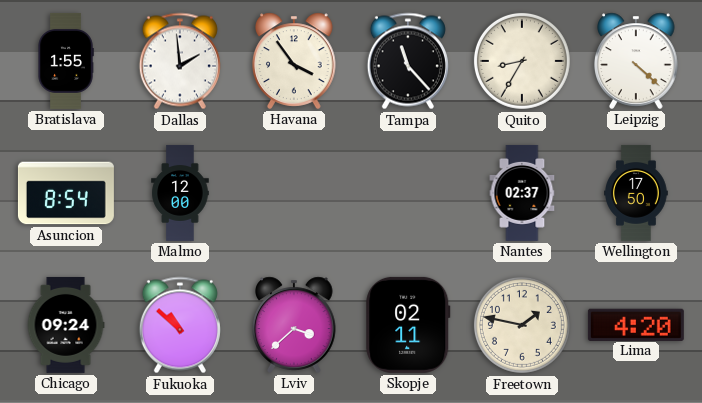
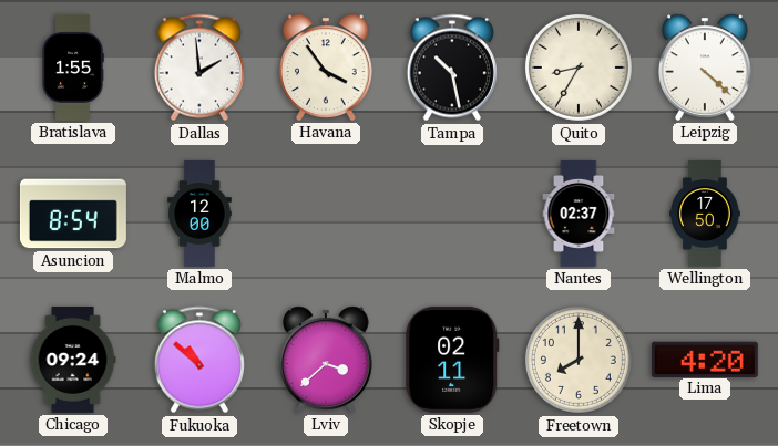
Tampa: 11:23 -> 10:28 (452, 68)
Freetown: 1:47 -> 8:00 (579, 360)
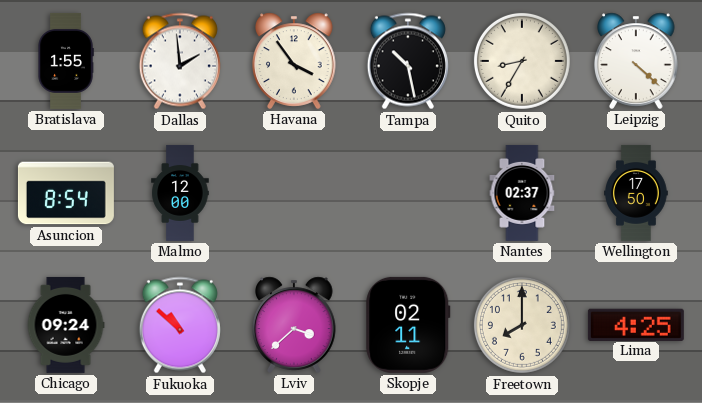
Lima: 4:20 -> 4:25 (636, 324)
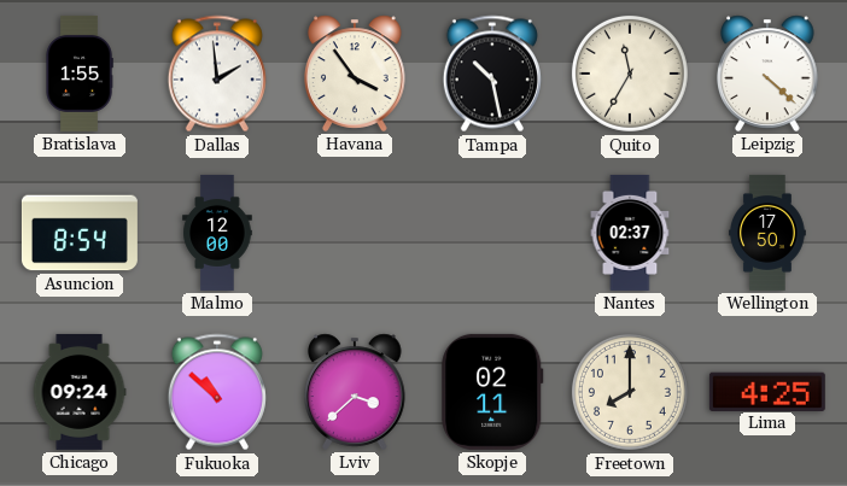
Quito: 8:35 -> 11:35 (630, 74)
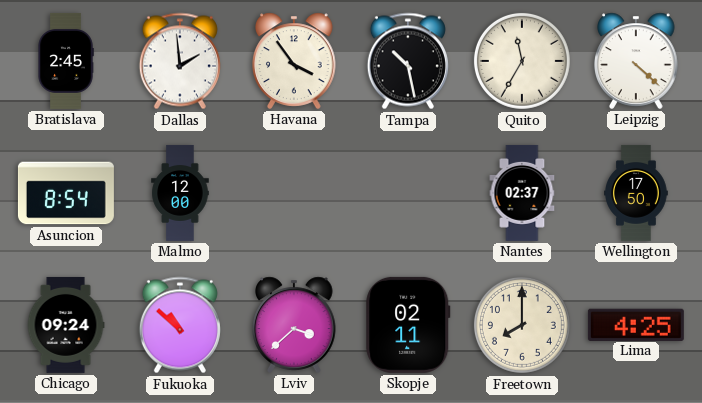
Bratislava: 1:55 -> 2:45 (66, 61)
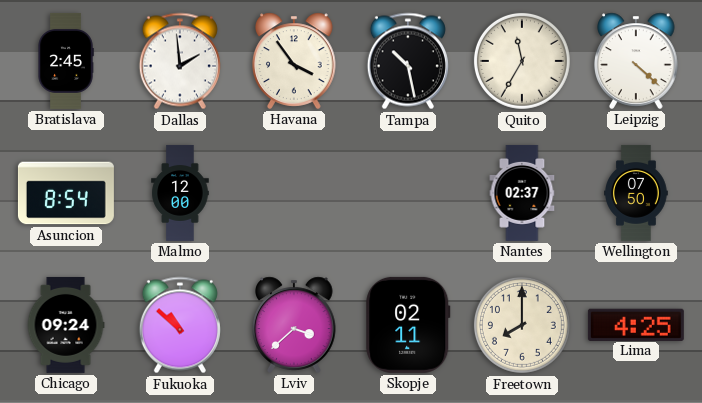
Wellington: 17:50 -> 07:50 (637, 193)
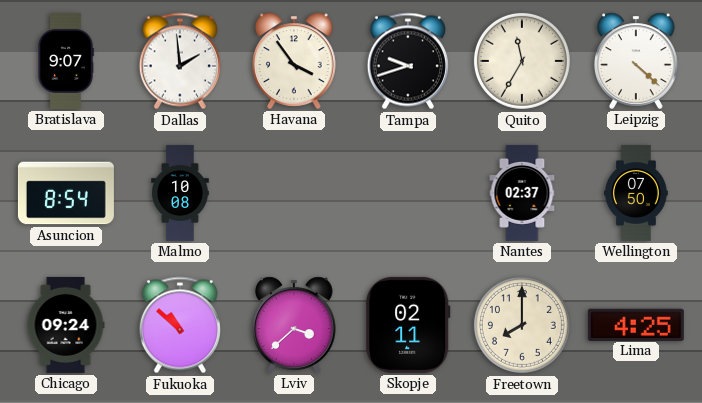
Bratislava: 2:45 -> 9:07 (66, 61)
Tampa: 10:28 -> 9:42 (408, 61)
Malmo: 12:00 -> 10:08 (180, 193)
